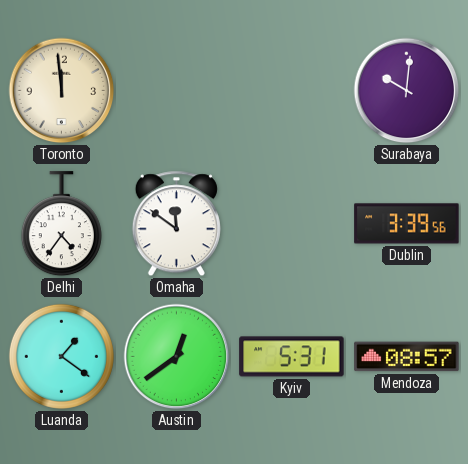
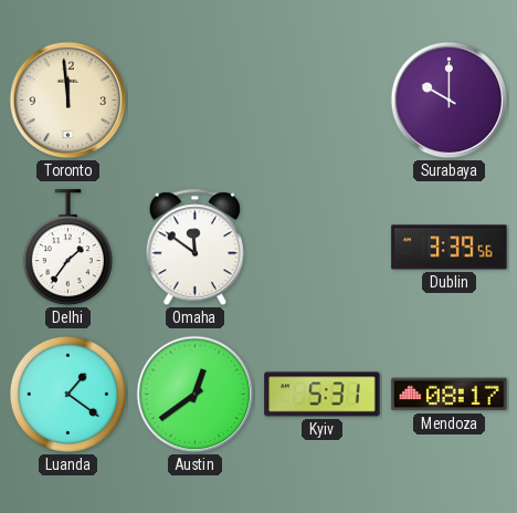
Surabaya: 10:01 -> 10:00 (450, 101)
Delhi: 4:36 -> 1:36 (67, 248)
Mendoza: 08:57 -> 08:17 (450, 395)
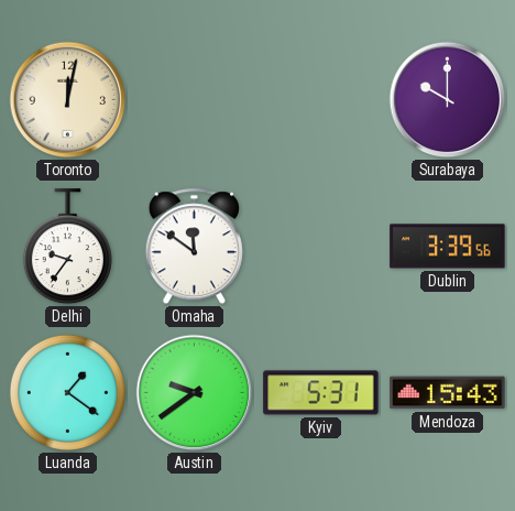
Toronto: 11:59 -> 12:02 (68, 100)
Delhi: 1:36 -> 9:36 (67, 247)
Austin: 12:39 -> 9:39 (195, 393)
Mendoza: 08:17 -> 15:43 (448, 393)
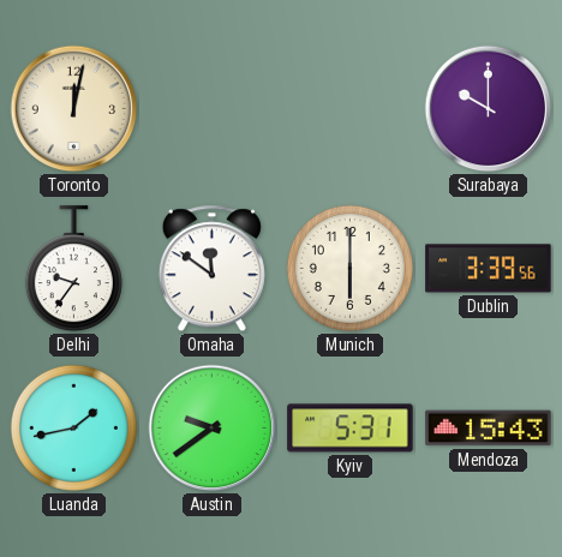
Munich: none -> 6:00 (349, 268)
Luanda: 1:21 -> 1:43 (73, 427)
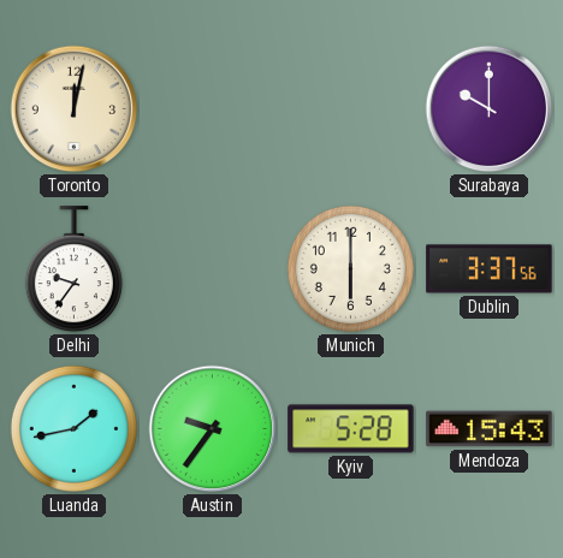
Omaha: 11:51 -> none (211, 269)
Dublin: 3:39 -> 3:37 (490, 269)
Austin: 9:39 -> 9:36 (213, 429)
Kyiv: 5:31 -> 5:28 (351, 429)
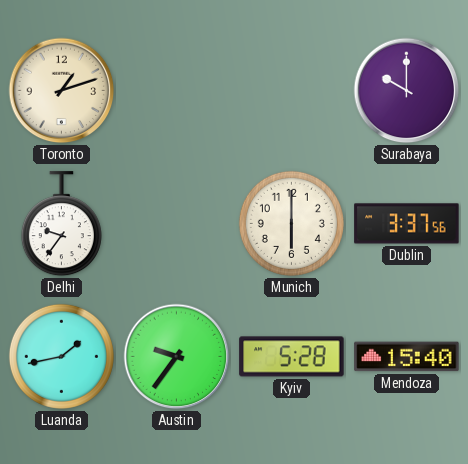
Toronto: 12:02 -> 1:12 (62, 91)
Mendoza: 15:43 -> 15:40 (407, 357)
